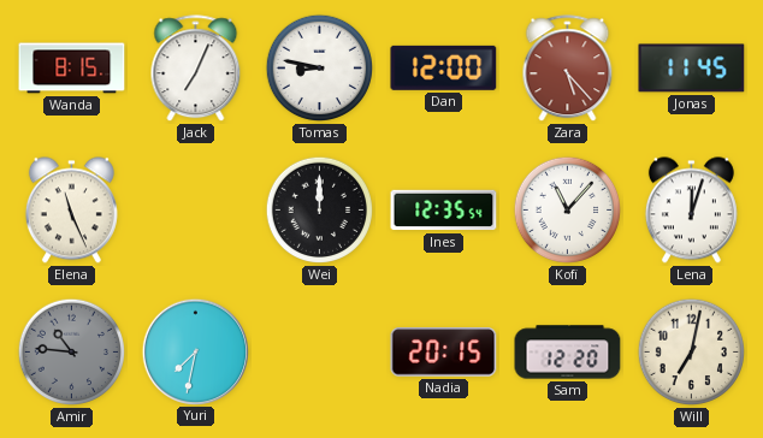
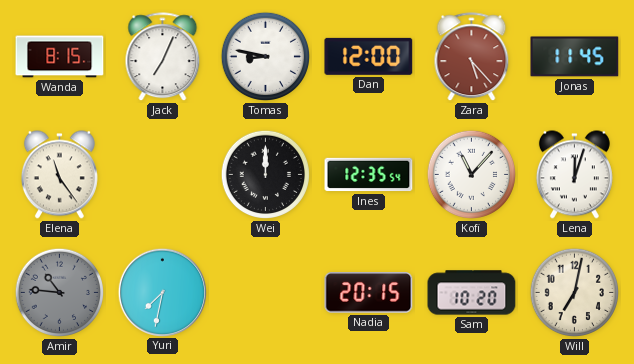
Elena: 11:26 -> 11:24 (59, 175)
Sam: 12:20 -> 10:20 (472, 293)
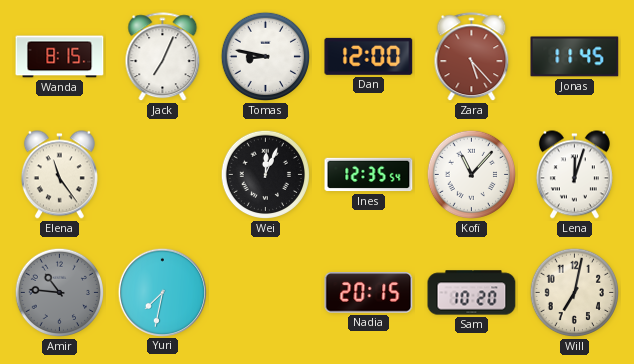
Wei: 12:00 -> 12:04 (266, 175)
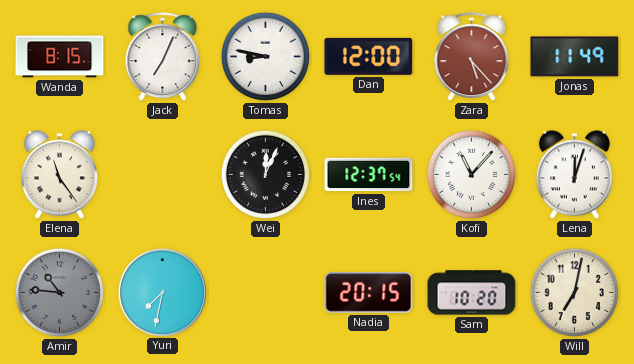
Jonas: 11:45 -> 11:49 (575, 57)
Ines: 12:35 -> 12:37 (369, 175)
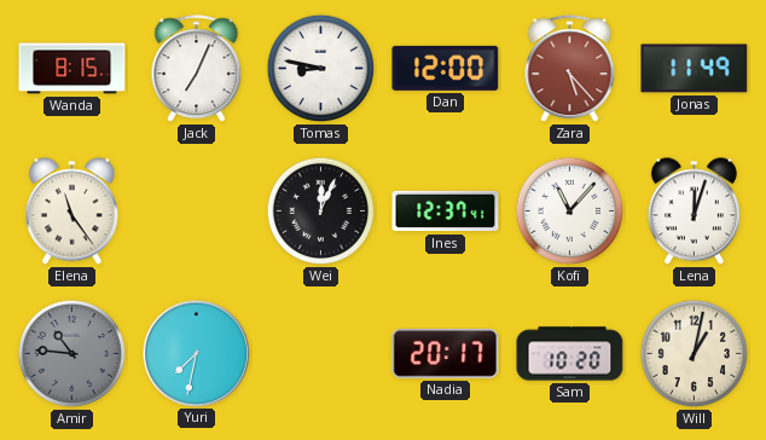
Ines: 12:37:54 -> 12:37:41 (446, 212)
Nadia: 20:15 -> 20:17 (446, 354)
Will: 7:02 -> 1:02 (695, 354)
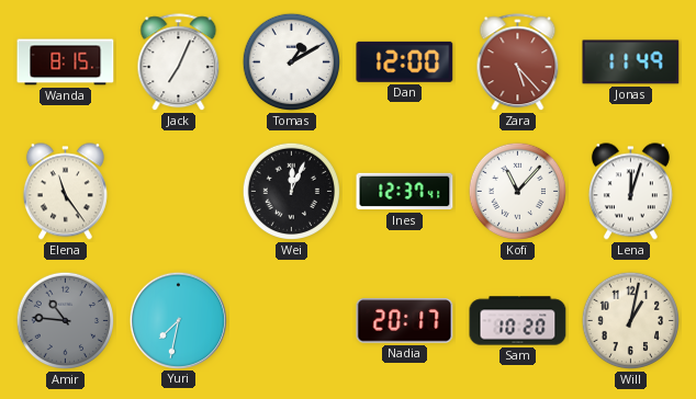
Tomas: 8:47 -> 1:10 (292, 62)
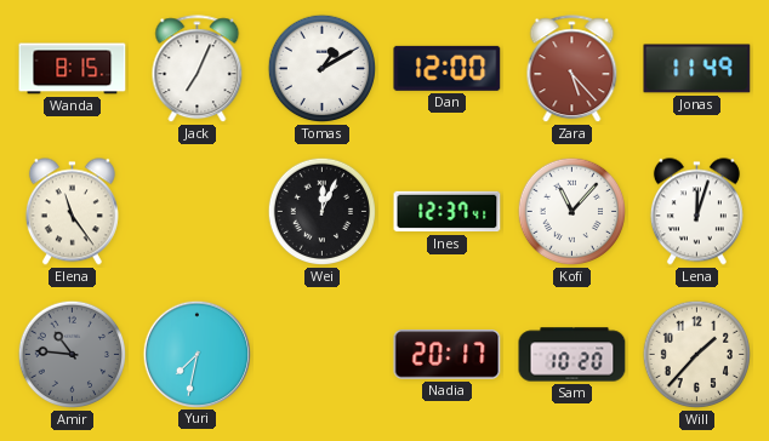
Will: 1:02 -> 1:37 (697, 355)
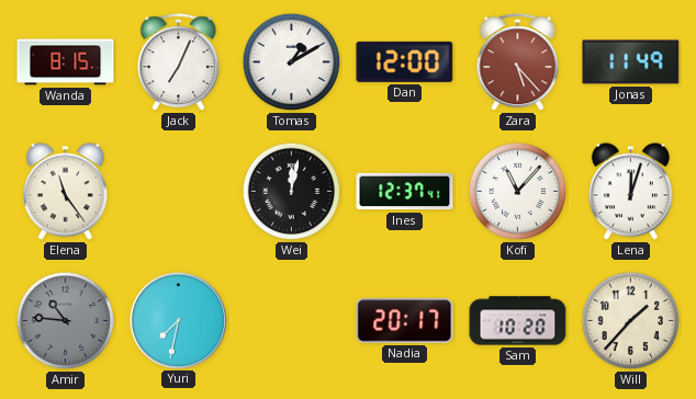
Wei: 12:04 -> 12:02 (292, 192)
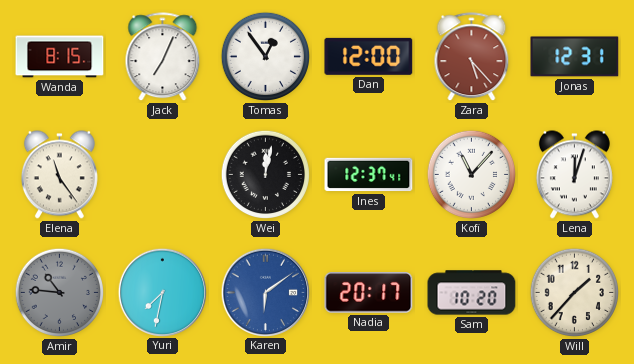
Tomas: 1:10 -> 12:54 (266, 57)
Jonas: 11:49 -> 12:31 (575, 57)
Karen: none -> 6:09 (265, 292)
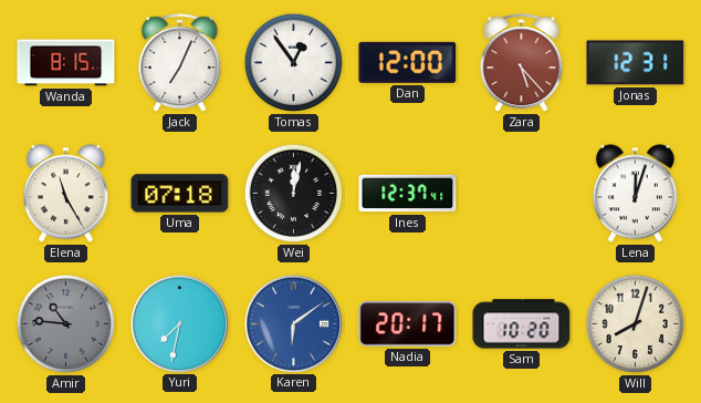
Elena: 11:24 -> 11:25 (65, 194)
Uma: none -> 07:18 (180, 194)
Kofi: 11:07 -> none (472, 175)
Will: 1:37 -> 8:03 (636, 324)
